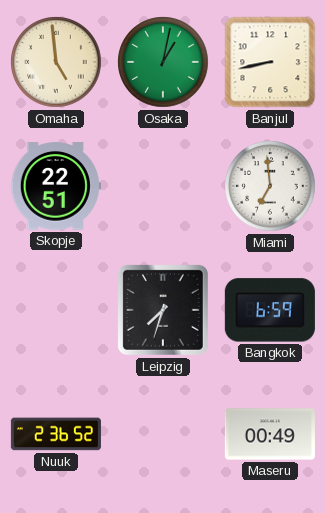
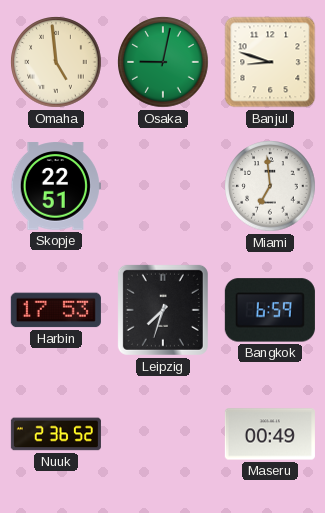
Osaka: 1:02 -> 9:02 (163, 62)
Banjul: 8:43 -> 8:48 (270, 62)
Harbin: none -> 17:53 (56, 310)
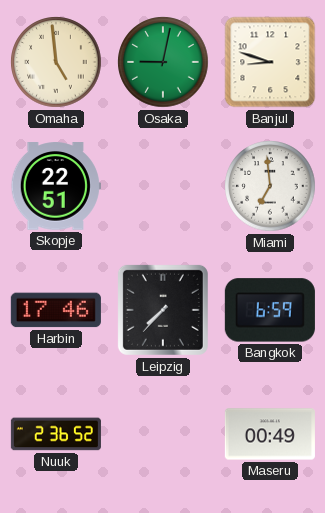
Harbin: 17:53 -> 17:46 (56, 310)
Leipzig: 7:33 -> 7:37 (163, 310)
